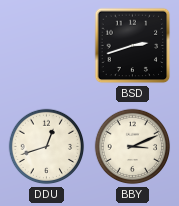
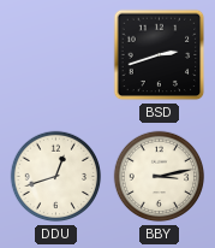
BBY: 3:11 -> 3:13 (160, 177)
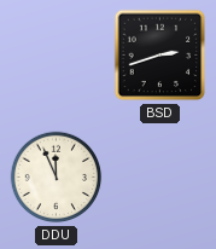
DDU: 12:42 -> 11:56 (57, 178)
BBY: 3:13 -> none (160, 177)
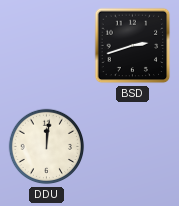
DDU: 11:56 -> 12:01 (47, 147)
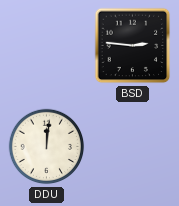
BSD: 2:42 -> 2:46 (133, 46)
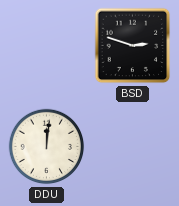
BSD: 2:46 -> 2:48 (133, 46)
